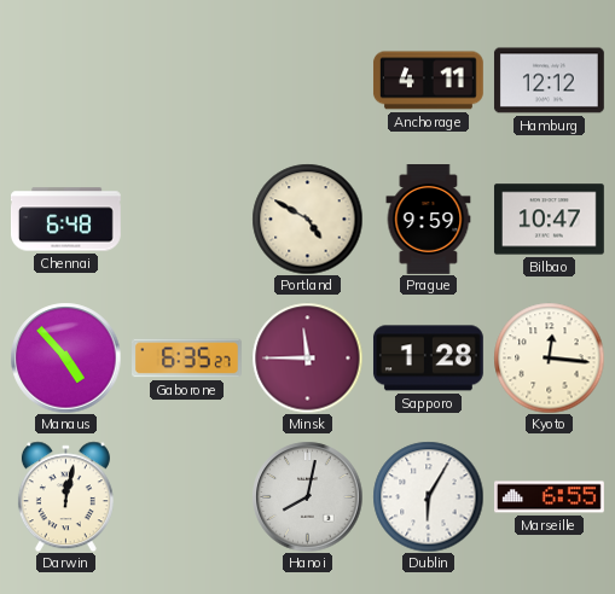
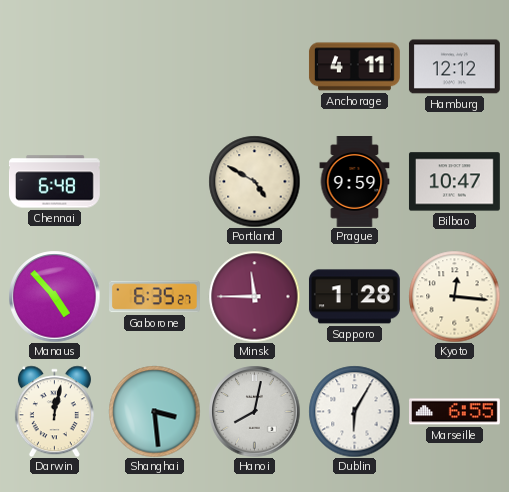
Shanghai: none -> 3:29 (154, 411)
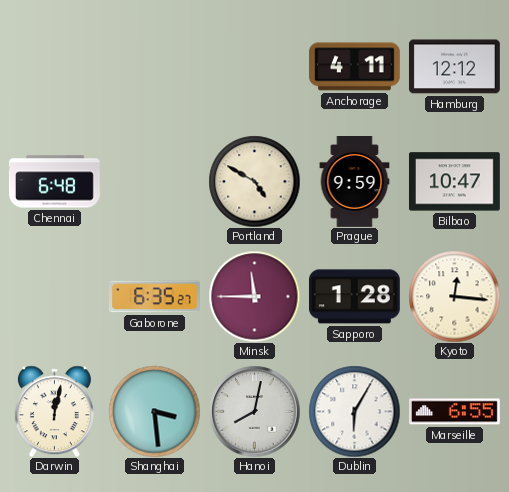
Manaus: 4:53 -> none (54, 296)
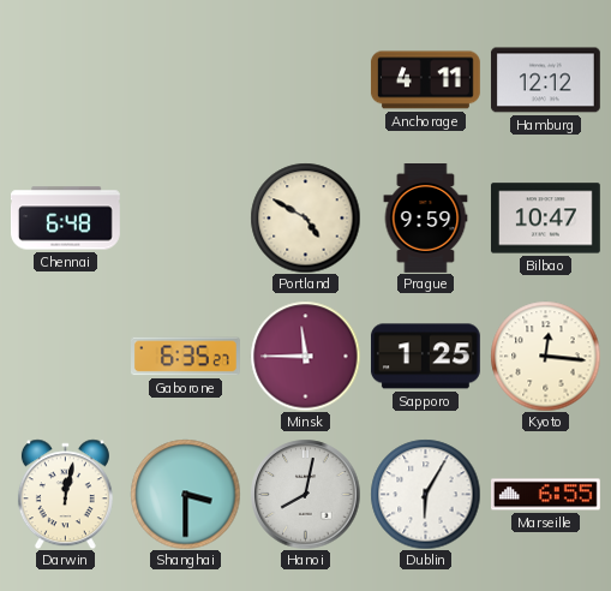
Sapporo: 1:28 -> 1:25 (425, 357)
Shanghai: 3:29 -> 3:30 (185, 494)
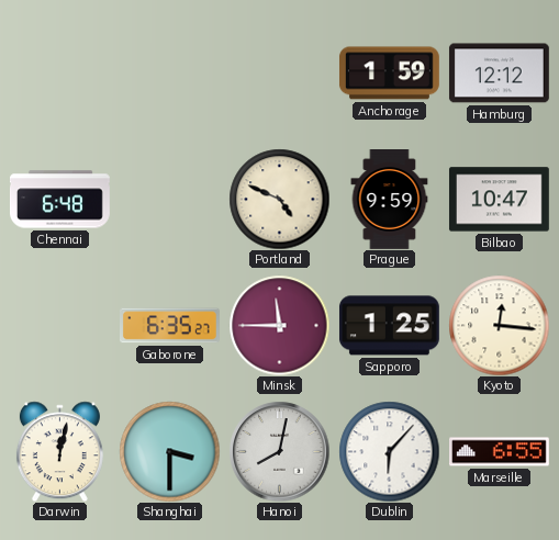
Anchorage: 4:11 -> 1:59 (389, 74)
Portland: 4:50 -> 4:49 (279, 199)
Dublin: 6:05 -> 6:07 (389, 451)
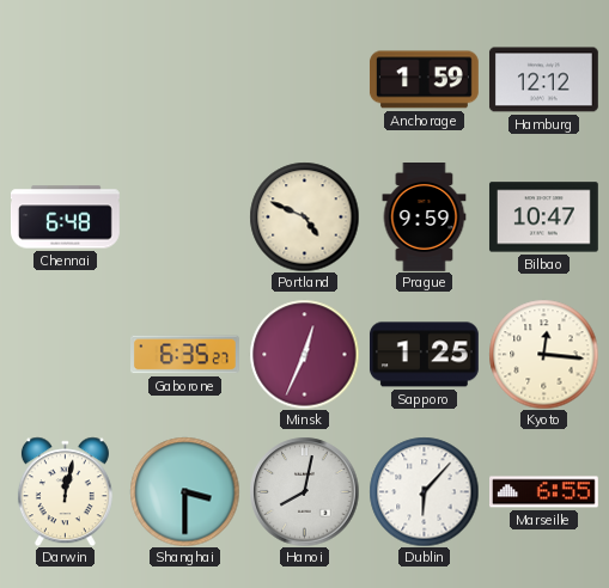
Minsk: 11:45 -> 12:34 (304, 354)
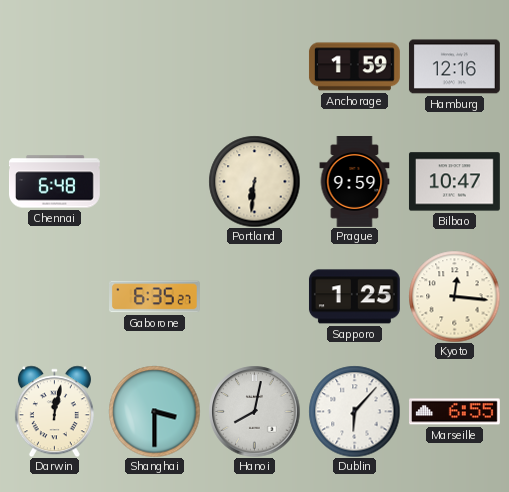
Hamburg: 12:12 -> 12:16 (454, 67)
Portland: 4:49 -> 6:31 (254, 181)
Minsk: 12:34 -> none (304, 354)
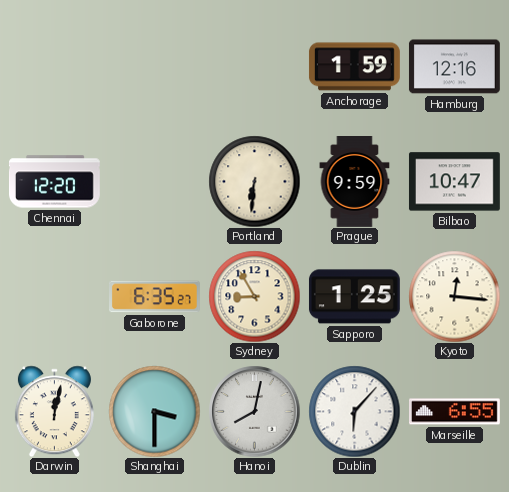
Chennai: 6:48 -> 12:20 (55, 182)
Sydney: none -> 8:55 (254, 296)
